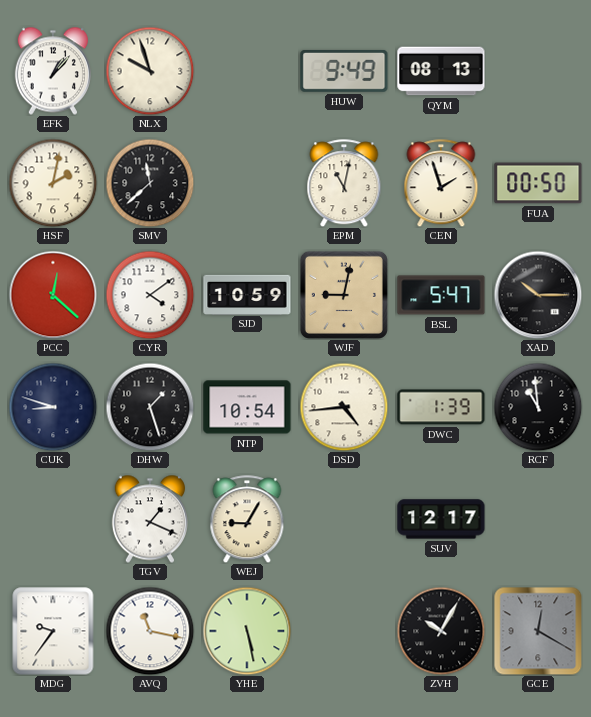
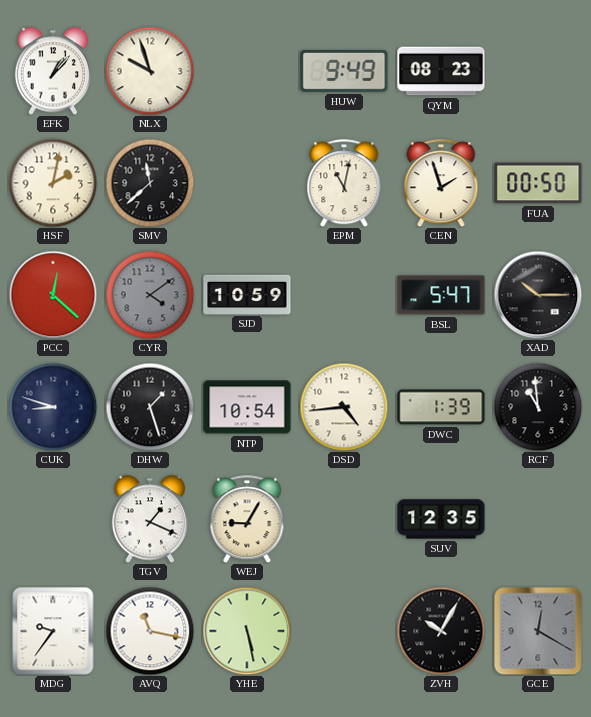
QYM: 08:13 -> 08:23 (441, 71)
CYR dial: white -> grey (150, 295)
WJF: 9:02 -> none (344, 295)
SUV: 12:17 -> 12:35 (441, 519)
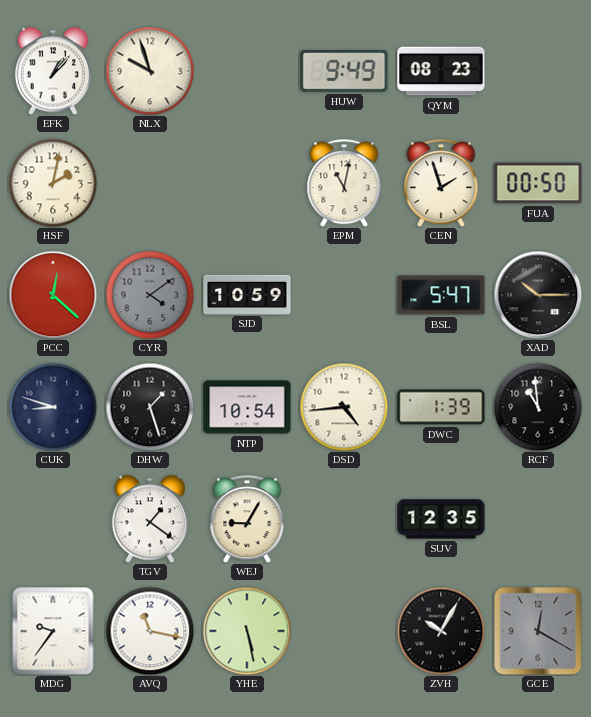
SMV: 11:38 -> none (150, 183)
TGV: 1:19 -> 1:21 (150, 519)
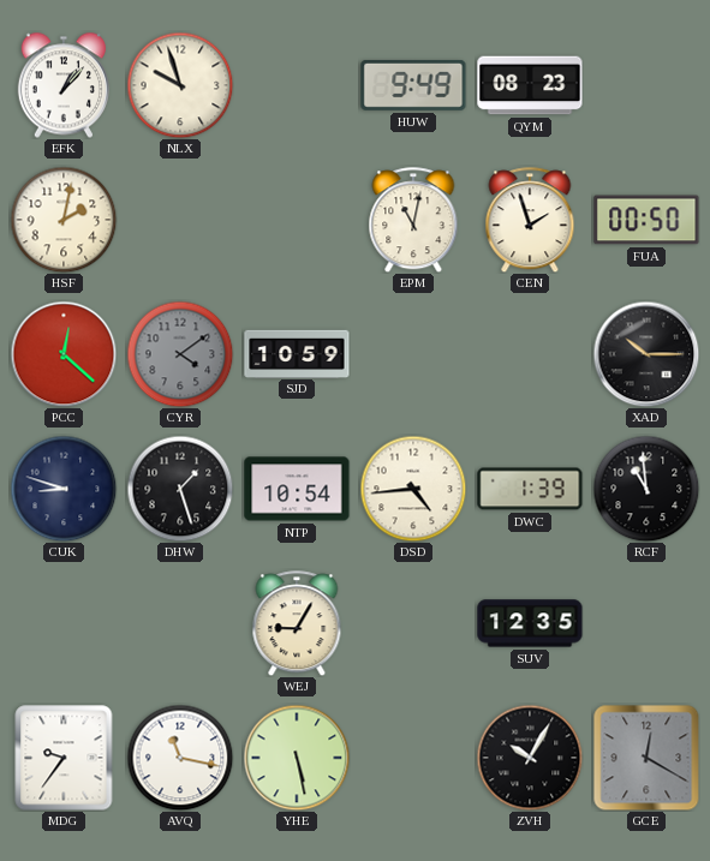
BSL: 5:47 -> none (441, 295)
TGV: 1:21 -> none (150, 519)
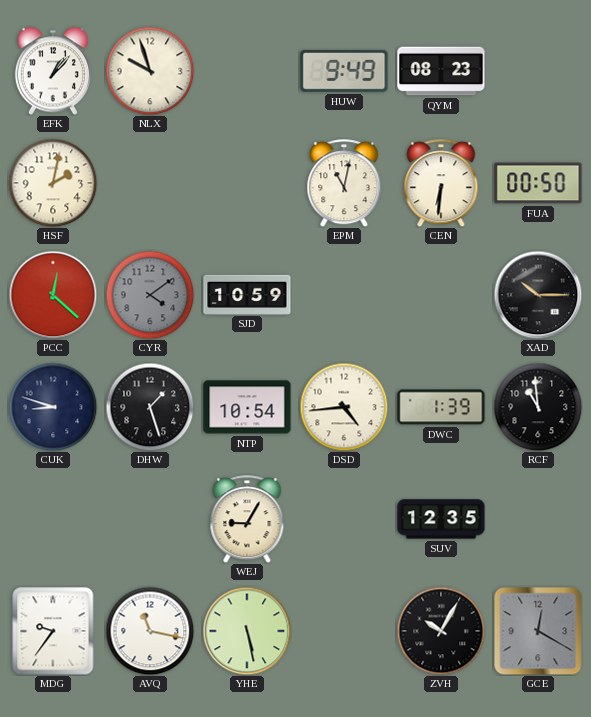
CEN: 1:57 -> 6:31 (441, 183)
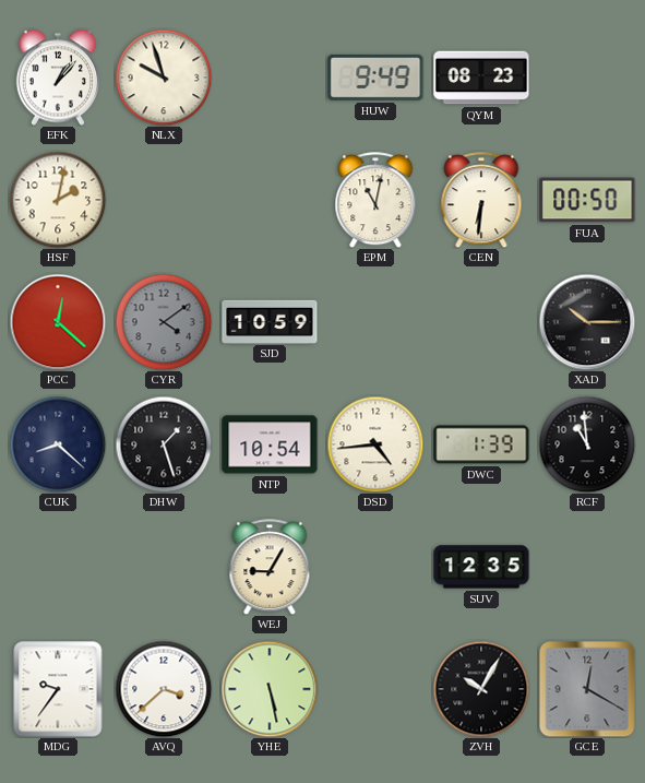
CUK: 8:48 -> 8:22 (58, 444)
AVQ: 11:17 -> 3:38 (164, 689)
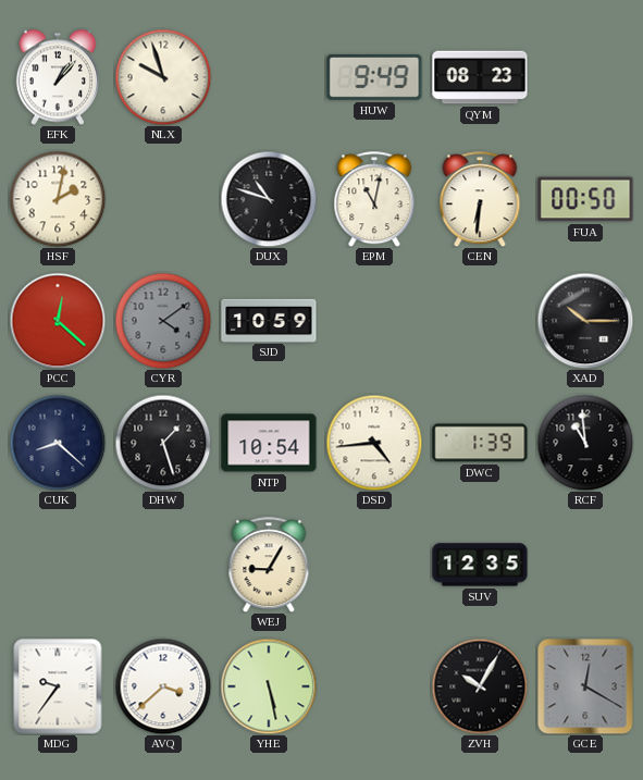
DUX: none -> 10:48 (269, 199)
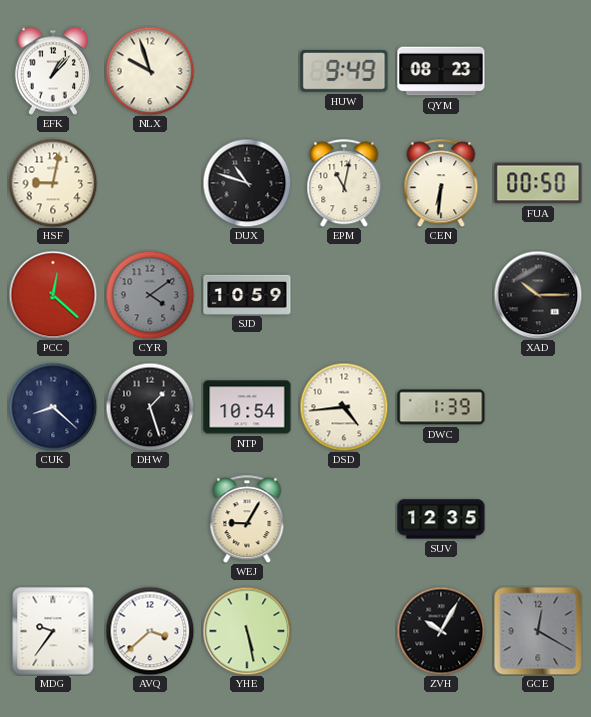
HSF: 2:02 -> 9:02 (53, 183)
RCF: 10:59 -> none (585, 443)
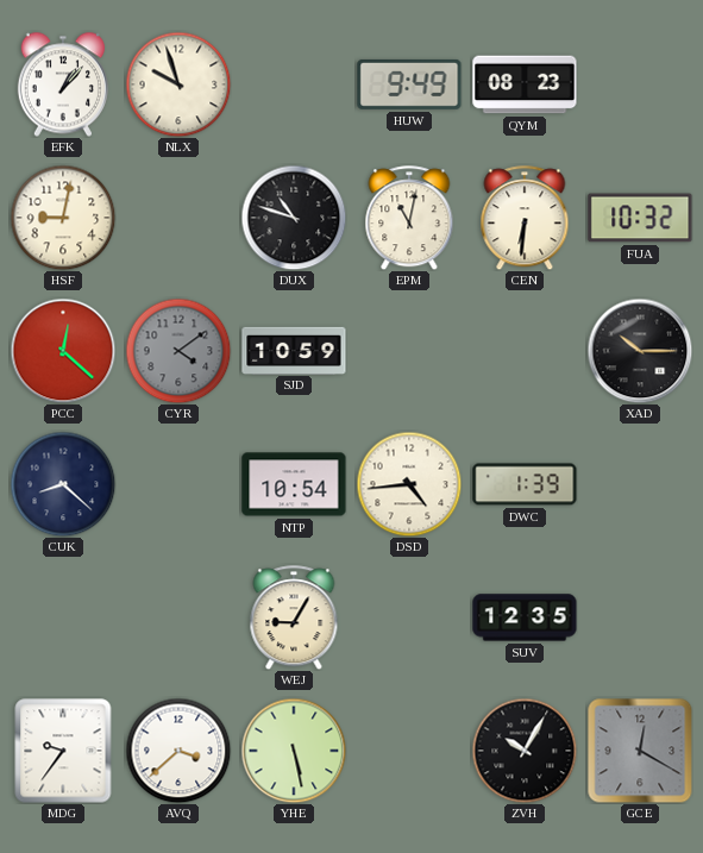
FUA: 00:50 -> 10:32 (640, 218)
DHW: 1:27 -> none (150, 407)
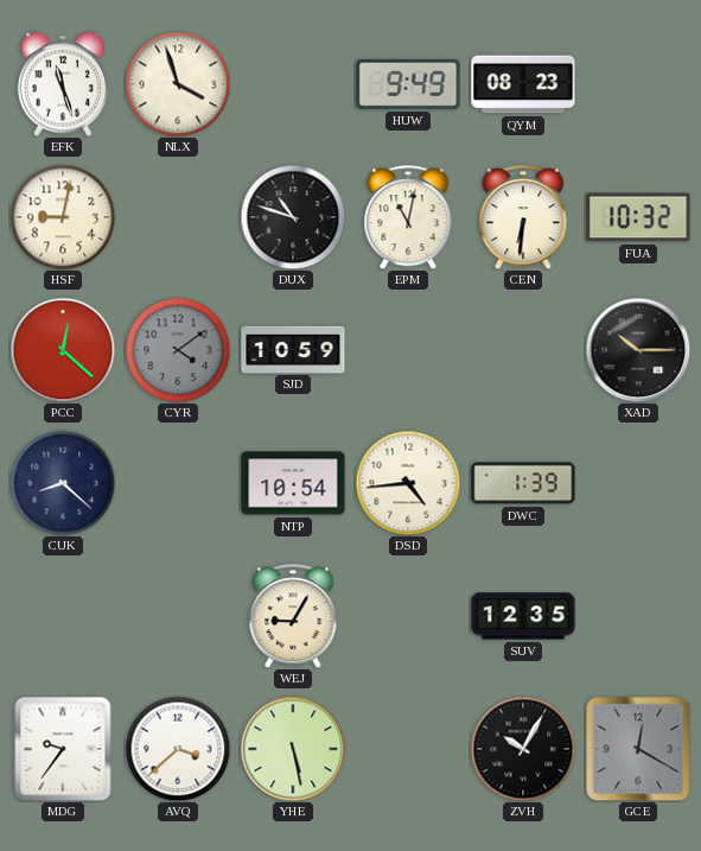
EFK: 1:07 -> 11:27 (63, 84)
NLX: 9:57 -> 3:57 (178, 84)
